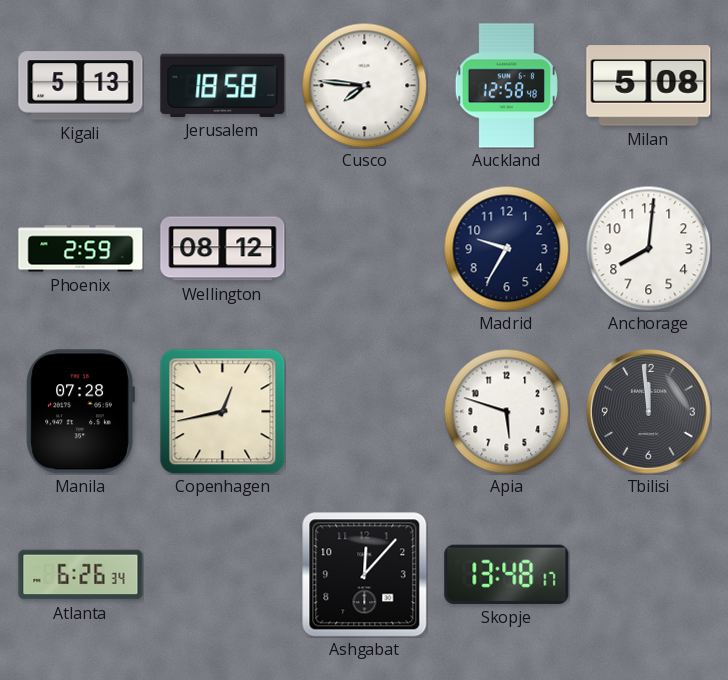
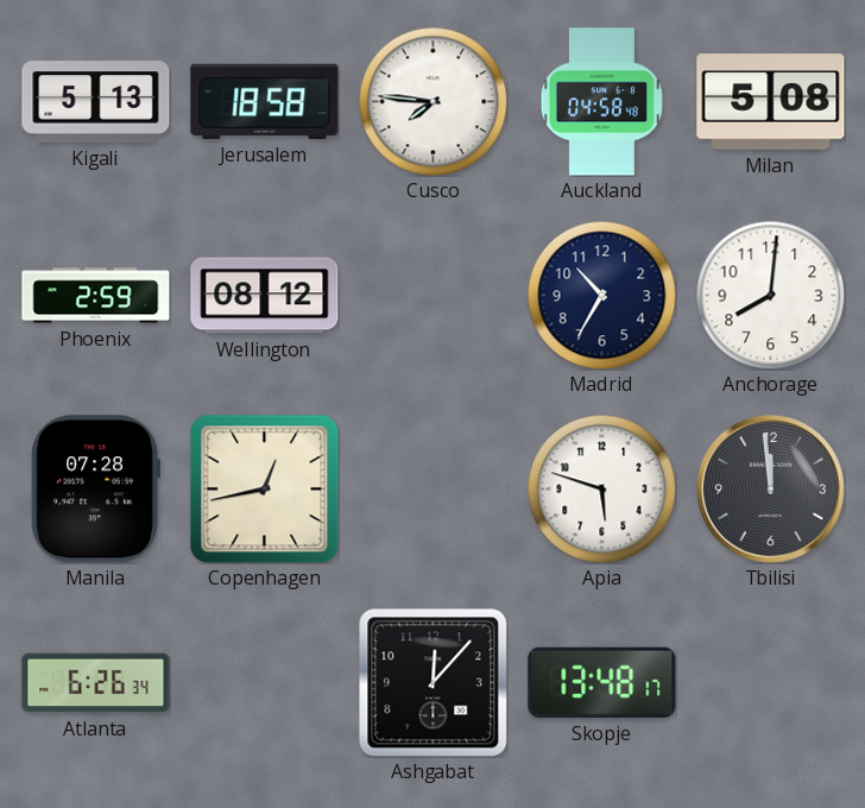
Auckland: 12:58 -> 04:58 (601, 102)
Madrid: 9:35 -> 10:35 (601, 295)
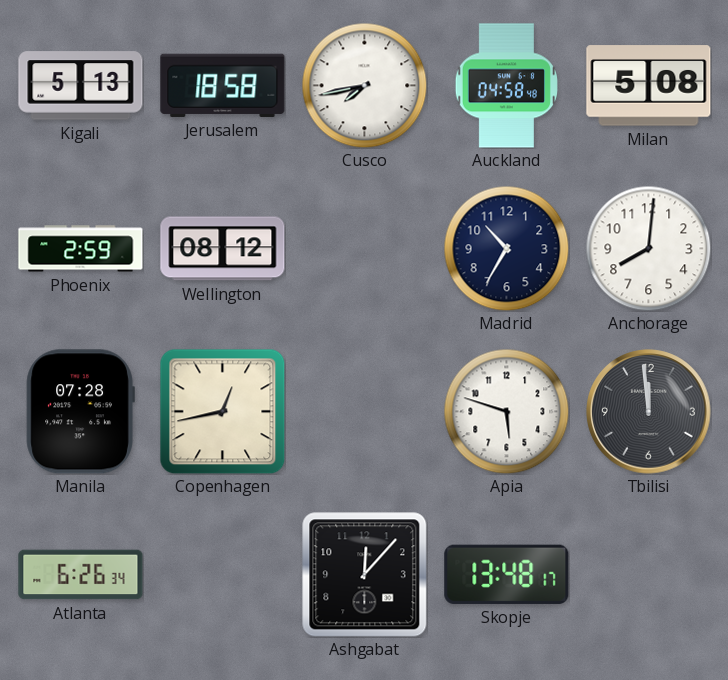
Cusco: 7:46 -> 7:43 (364, 85)
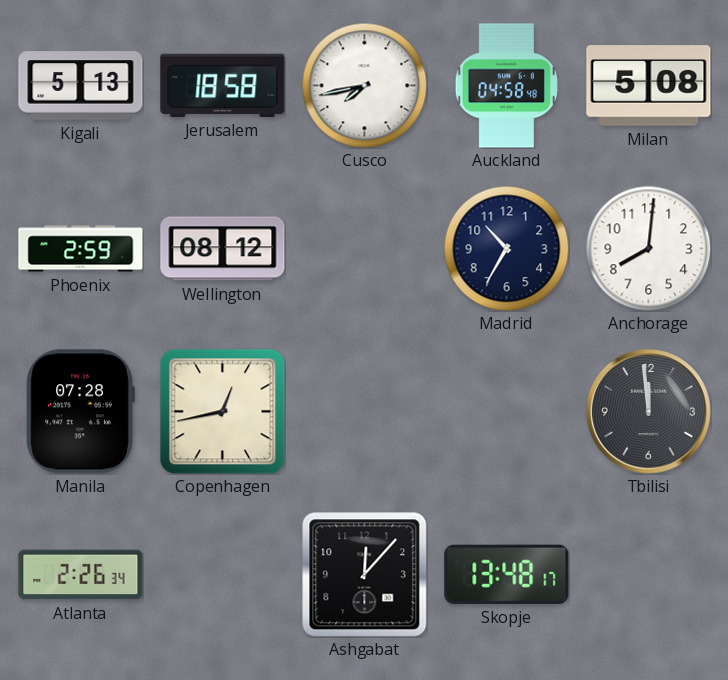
Apia: 5:48 -> none (506, 411)
Atlanta: 6:26 -> 2:26 (81, 575)
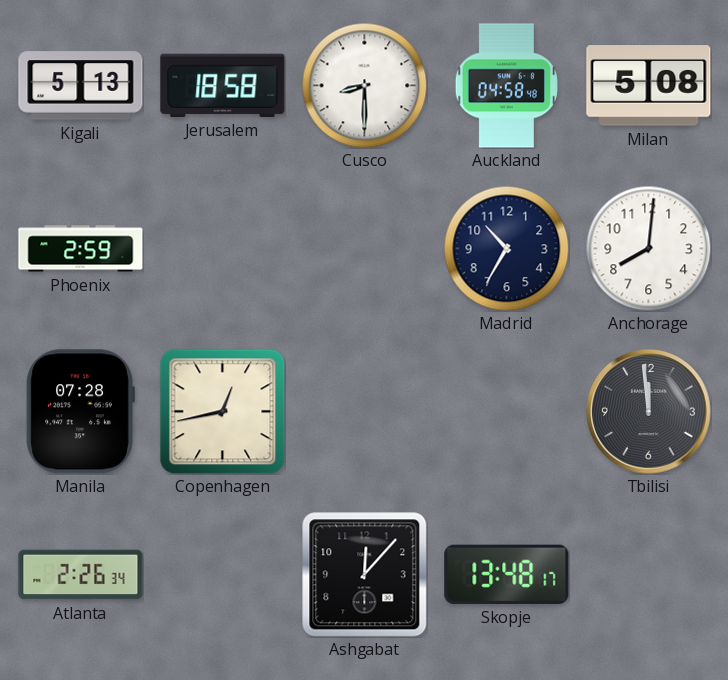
Cusco: 7:43 -> 8:30 (364, 85)
Wellington: 08:12 -> none (223, 249)
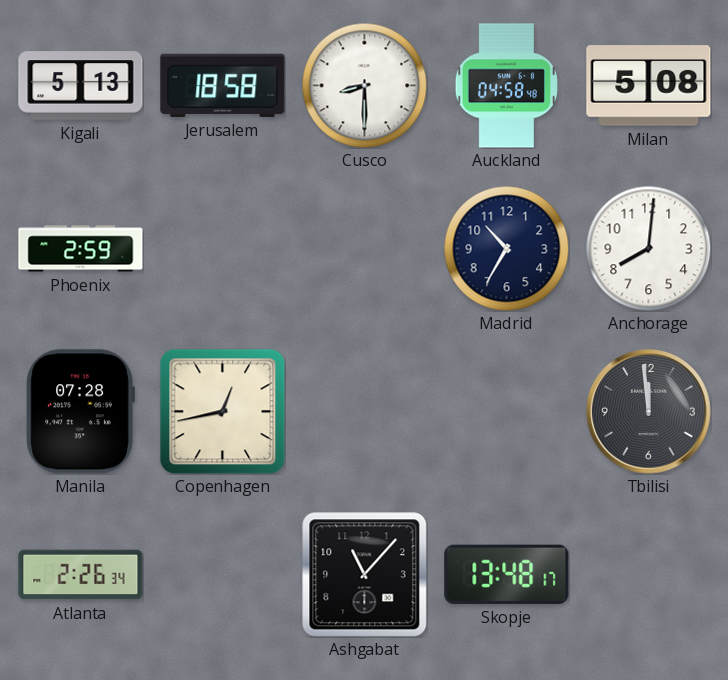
Ashgabat: 12:07 -> 11:07 (364, 574)
